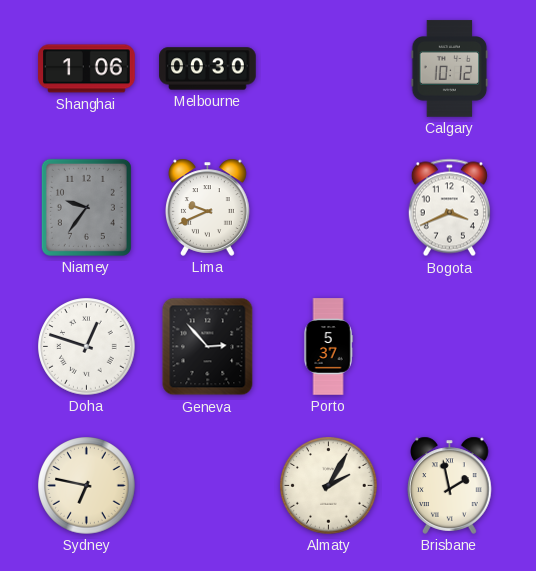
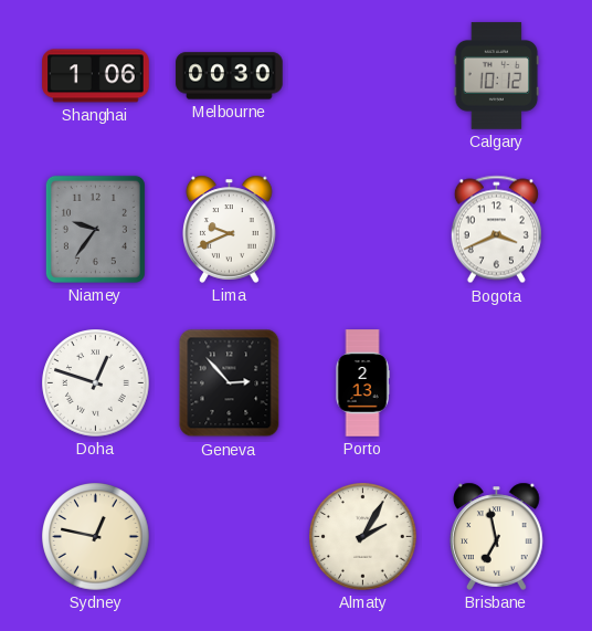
Porto: 5:37 -> 2:13 (362, 383)
Sydney: 6:47 -> 12:47 (96, 537)
Brisbane: 1:58 -> 6:58 (497, 536)
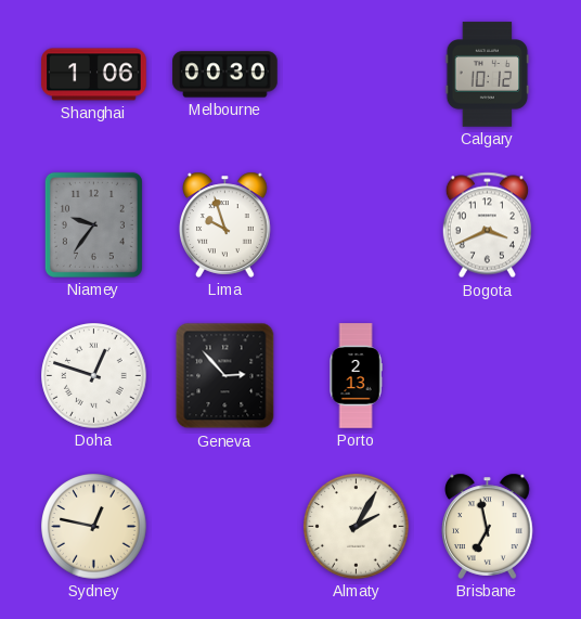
Lima: 9:41 -> 9:57 (225, 224)
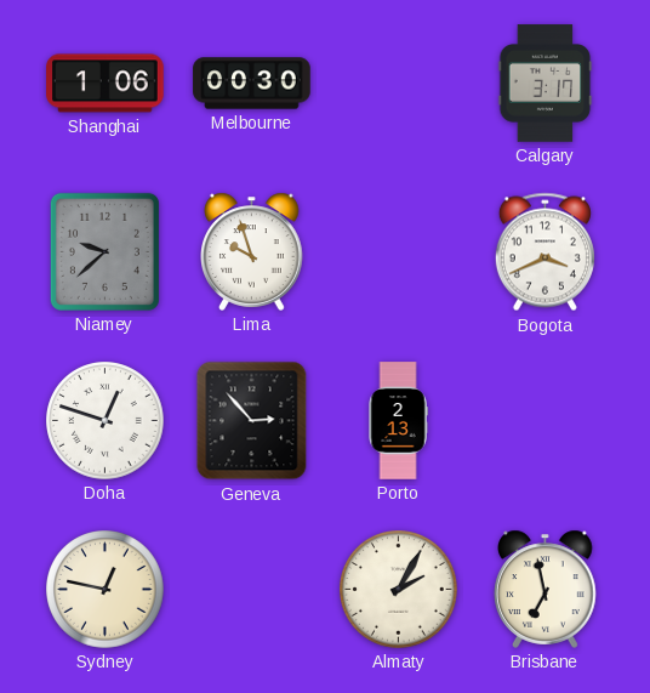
Calgary: 10:12 -> 3:17 (546, 84)
Niamey: 9:36 -> 9:38 (104, 251)
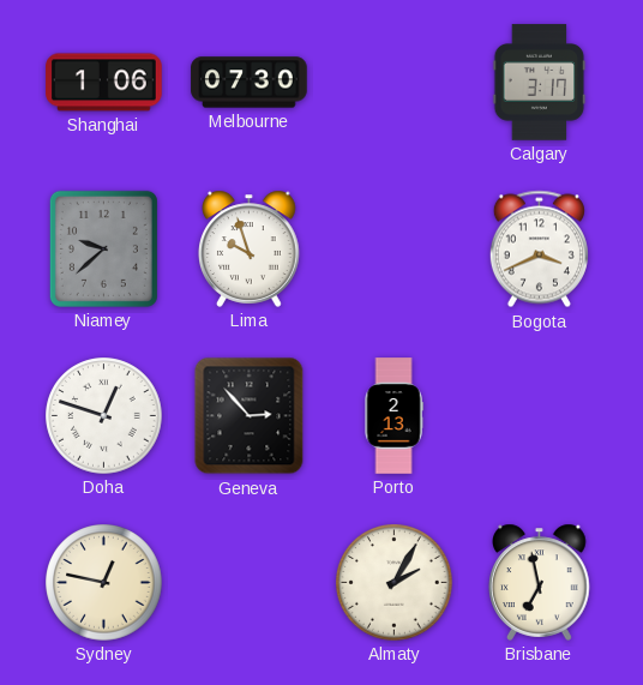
Melbourne: 00:30 -> 07:30 (250, 83)
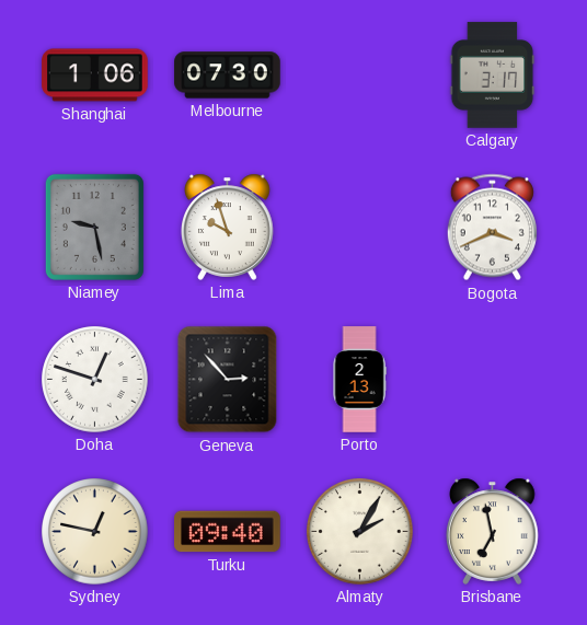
Niamey: 9:38 -> 9:28 (94, 227)
Turku: none -> 09:40 (228, 532)
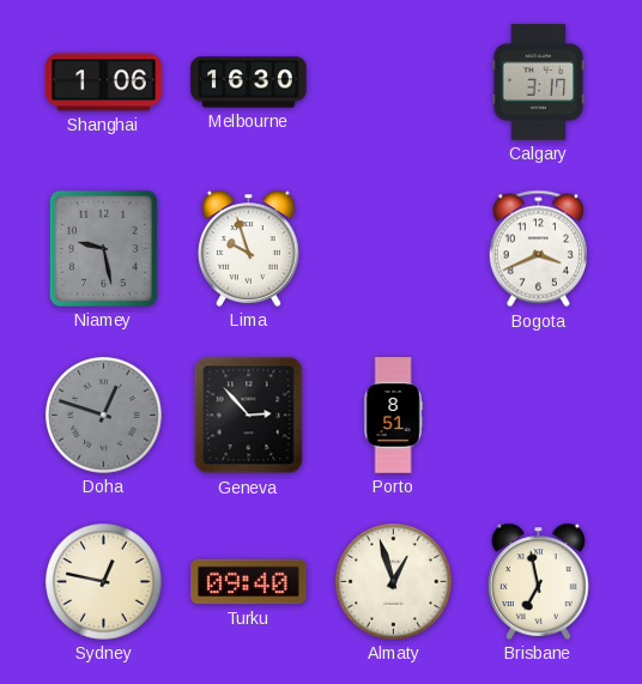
Melbourne: 07:30 -> 16:30 (249, 83)
Doha dial: white -> grey (104, 416)
Porto: 2:13 -> 8:51 (393, 416)
Almaty: 2:05 -> 12:57 (394, 582)
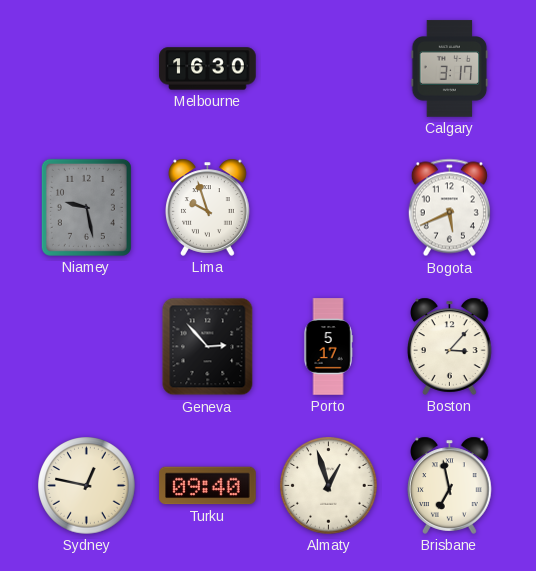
Shanghai: 1:06 -> none (104, 83)
Bogota: 3:41 -> 5:41 (449, 208)
Doha: 12:48 -> none (104, 416)
Porto: 8:51 -> 5:17 (328, 347)
Boston: none -> 3:07 (450, 346)
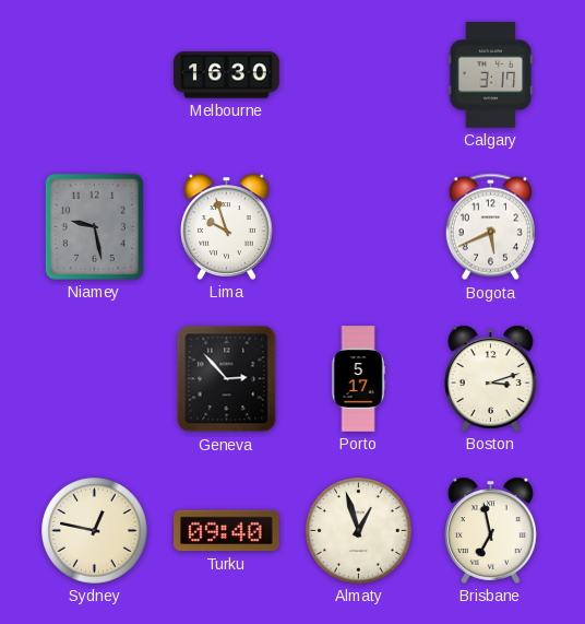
Boston: 3:07 -> 3:12 (491, 378)
